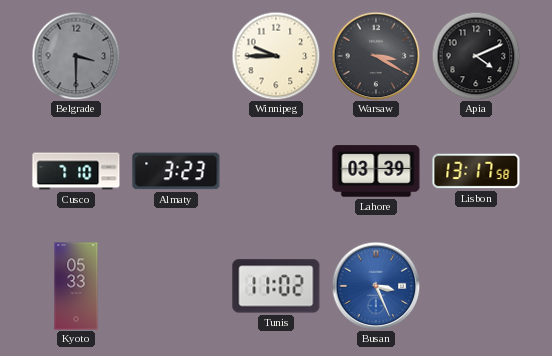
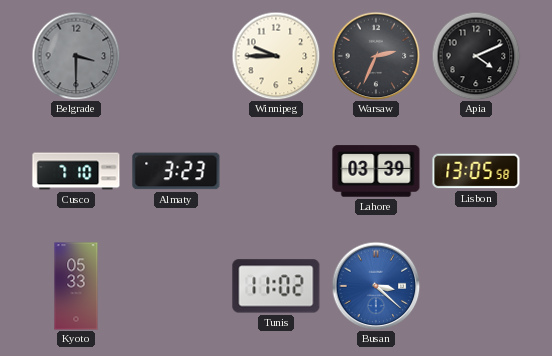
Warsaw: 3:20 -> 2:34 (376, 56)
Lisbon: 13:17 -> 13:05 (476, 171)
Busan: 3:26 -> 3:22 (376, 286)
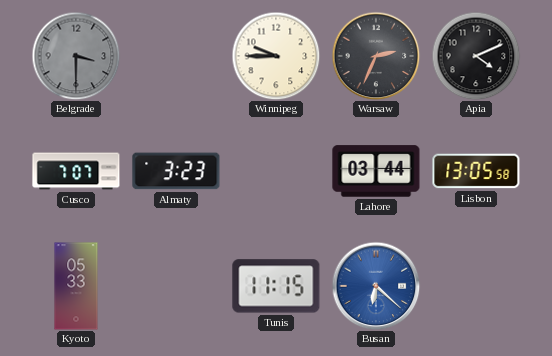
Cusco: 7:10 -> 7:07 (76, 171)
Lahore: 03:39 -> 03:44 (376, 171)
Tunis: 11:02 -> 11:15 (276, 286)
Busan: 3:22 -> 6:22 (376, 286)
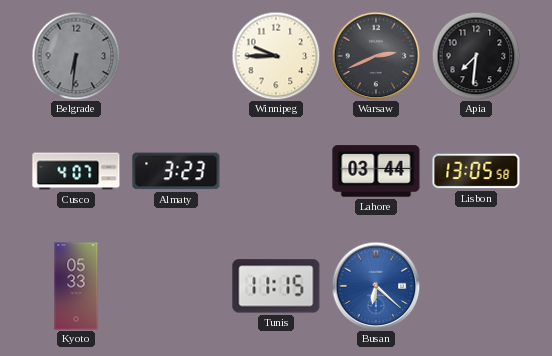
Belgrade: 3:30 -> 6:31 (76, 56)
Warsaw: 2:34 -> 2:41 (376, 56)
Apia: 4:11 -> 7:31 (476, 56)
Cusco: 7:07 -> 4:07 (76, 171)
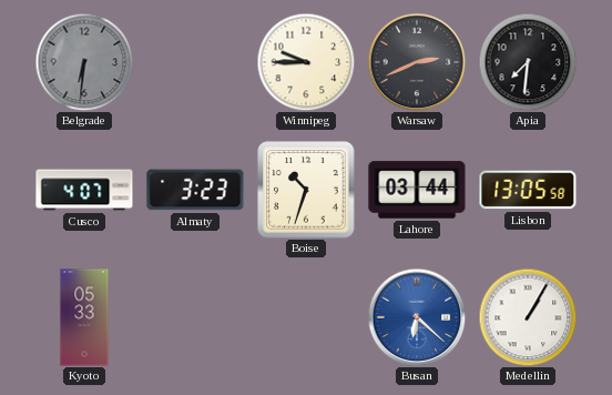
Boise: none -> 10:33 (306, 190)
Tunis: 11:15 -> none (276, 286)
Medellin: none -> 1:05 (528, 317)
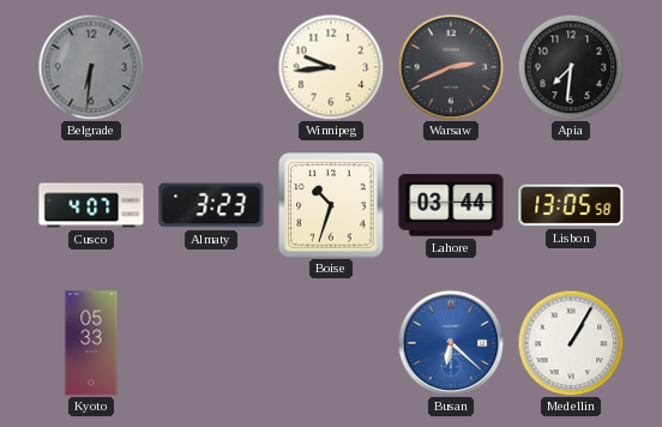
Winnipeg: 9:45 -> 9:44 (331, 67)
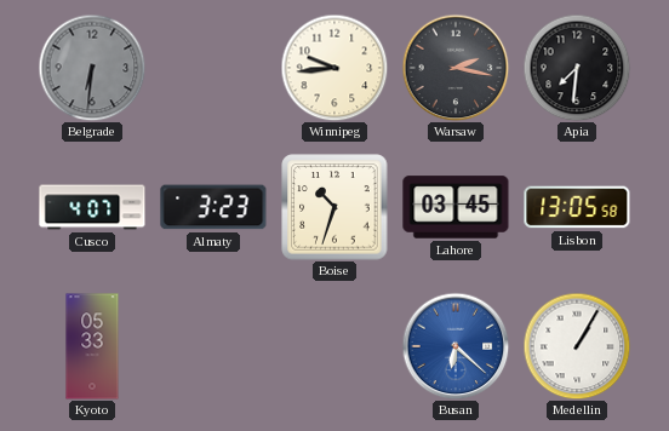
Warsaw: 2:41 -> 2:17 (456, 68)
Lahore: 03:44 -> 03:45 (456, 207)
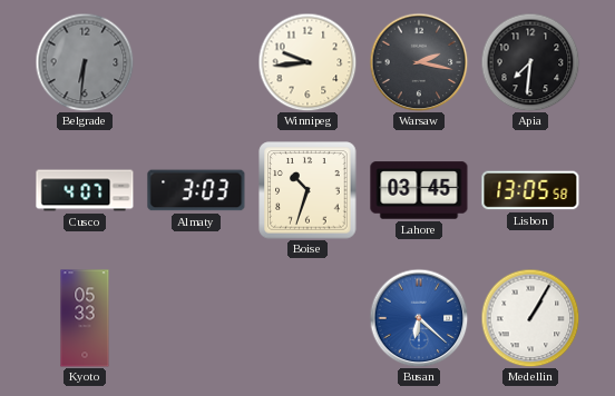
Almaty: 3:23 -> 3:03 (196, 190)
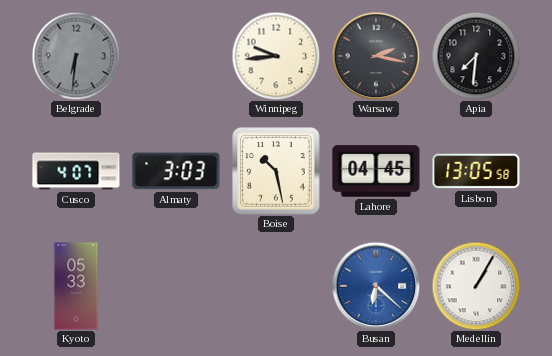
Boise: 10:33 -> 10:28 (276, 171)
Lahore: 03:45 -> 04:45 (376, 171)
